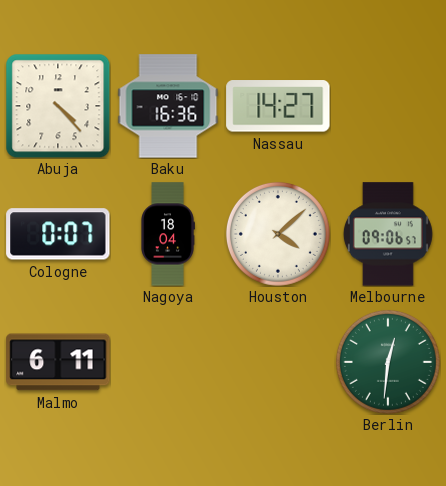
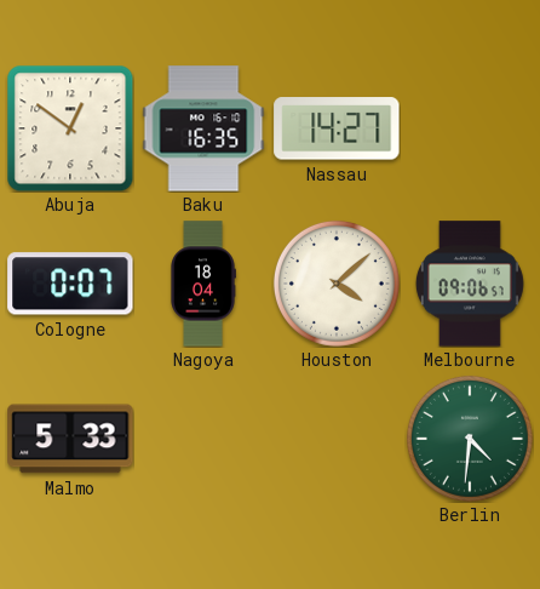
Abuja: 4:23 -> 12:51 (70, 128)
Baku: 16:36 -> 16:35 (203, 128)
Malmo: 6:11 -> 5:33 (70, 439)
Berlin: 12:31 -> 4:31 (470, 439)
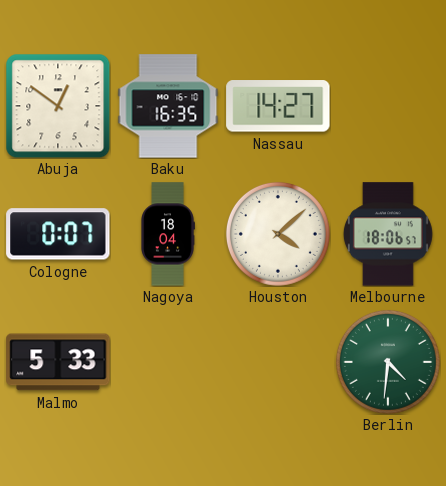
Melbourne: 09:06 -> 18:06 (388, 234)
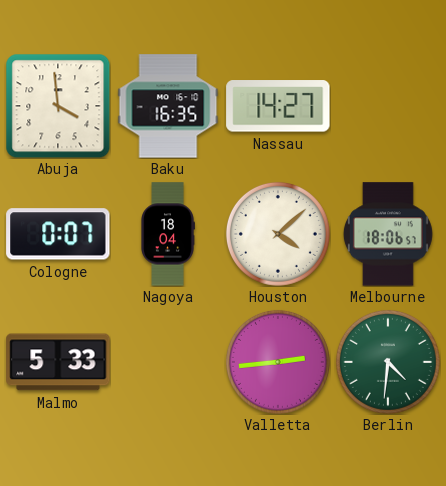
Abuja: 12:51 -> 3:59 (58, 106)
Valletta: none -> 2:44 (278, 362)
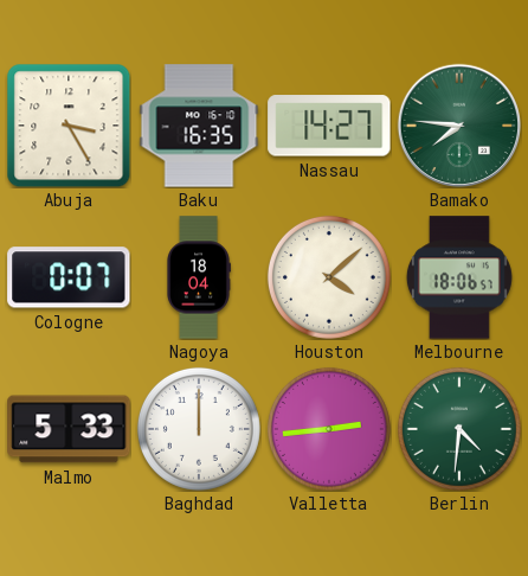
Abuja: 3:59 -> 3:25 (69, 126)
Bamako: none -> 7:46 (458, 124)
Baghdad: none -> 12:00 (199, 429)
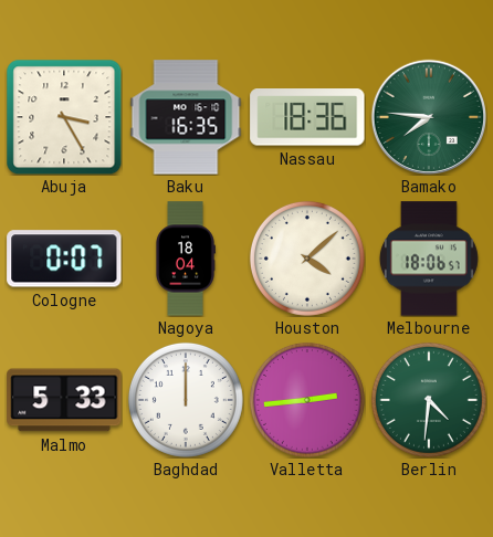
Nassau: 14:27 -> 18:36 (307, 117)
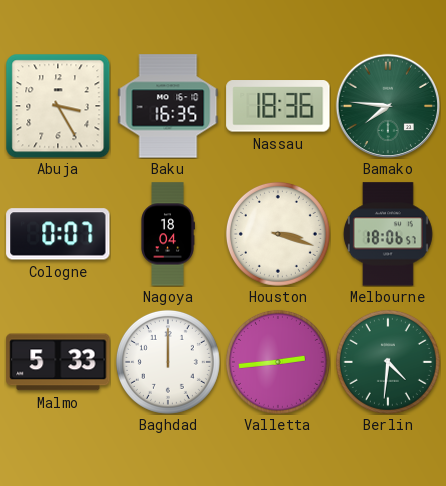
Houston: 4:08 -> 3:18 (278, 234)
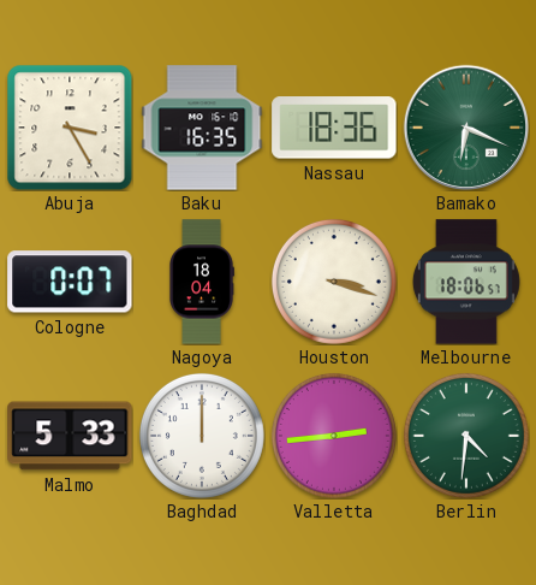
Bamako: 7:46 -> 6:19 (465, 126)
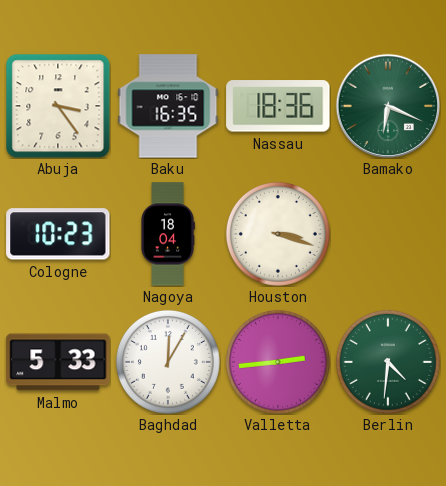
Abuja: 3:25 -> 3:24 (58, 106)
Cologne: 0:07 -> 10:23 (58, 234)
Melbourne: 18:06 -> none (466, 282)
Baghdad: 12:00 -> 12:05 (168, 362)
